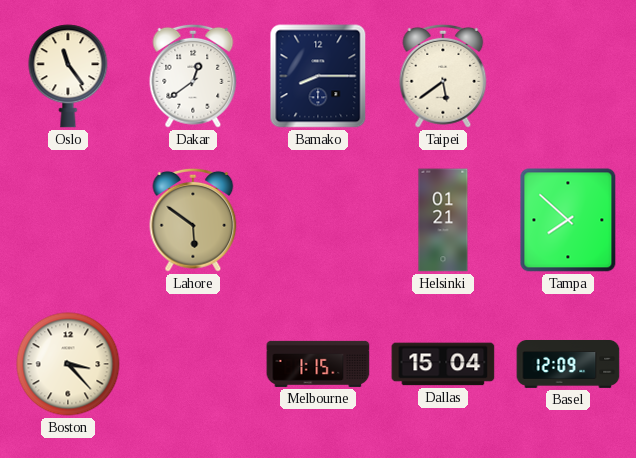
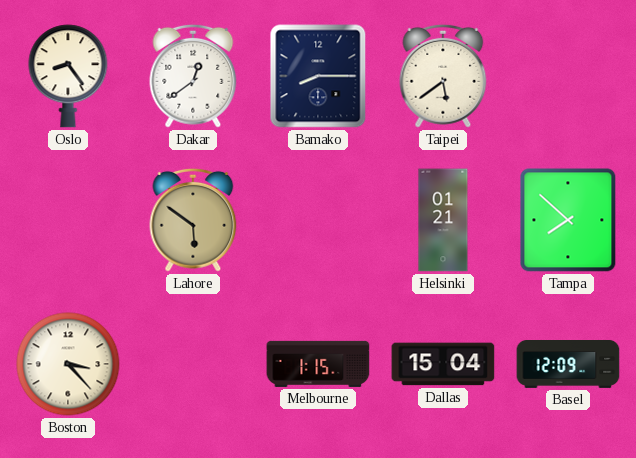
Oslo: 11:24 -> 8:24 (68, 76)
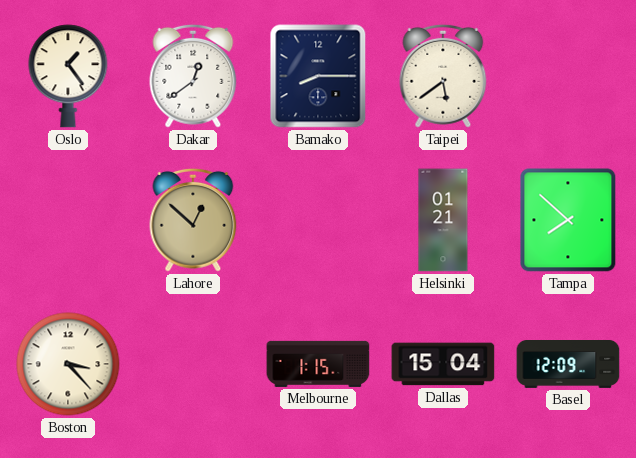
Oslo: 8:24 -> 1:24 (68, 76)
Lahore: 5:51 -> 12:52 (193, 220)
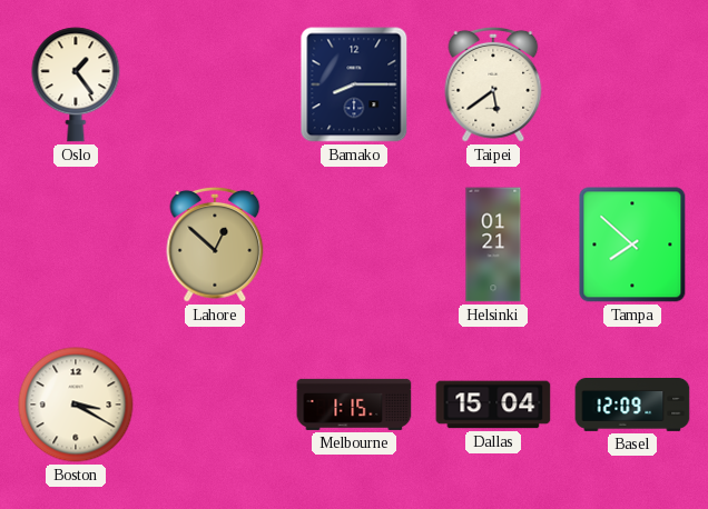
Dakar: 12:39 -> none (193, 76)
Boston: 3:23 -> 3:20 (76, 405)
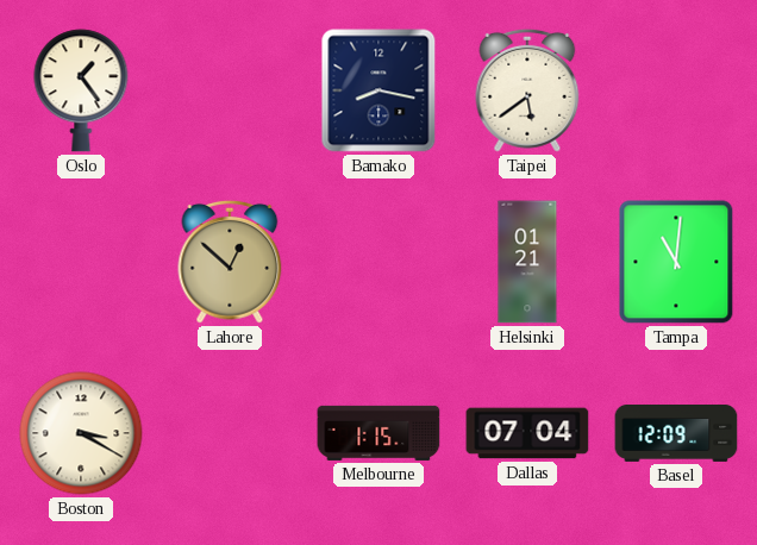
Bamako: 8:15 -> 8:17 (378, 90)
Tampa: 7:52 -> 11:01 (676, 262)
Dallas: 15:04 -> 07:04 (527, 433)
